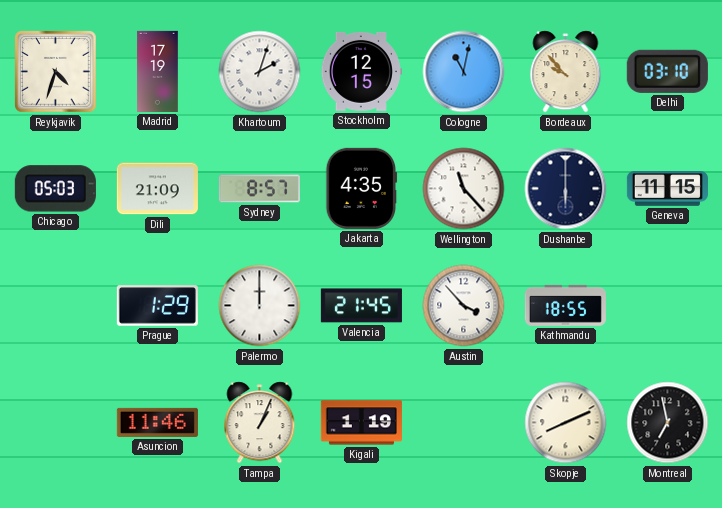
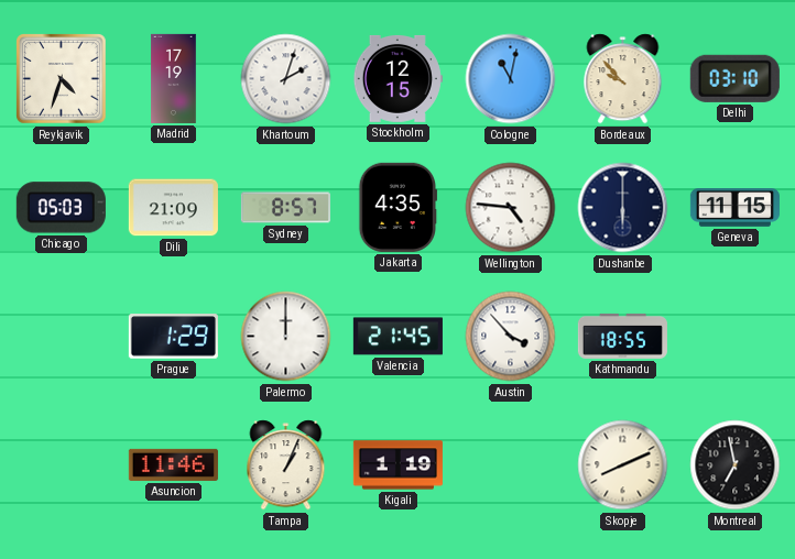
Wellington: 11:23 -> 4:46 (511, 208)
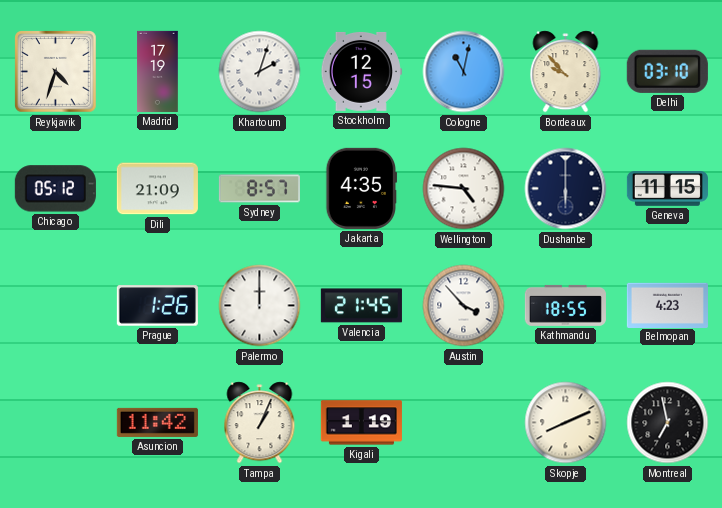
Chicago: 05:03 -> 05:12 (55, 189)
Prague: 1:29 -> 1:26 (157, 306)
Belmopan: none -> 4:23 (667, 305)
Asuncion: 11:46 -> 11:42 (157, 422)
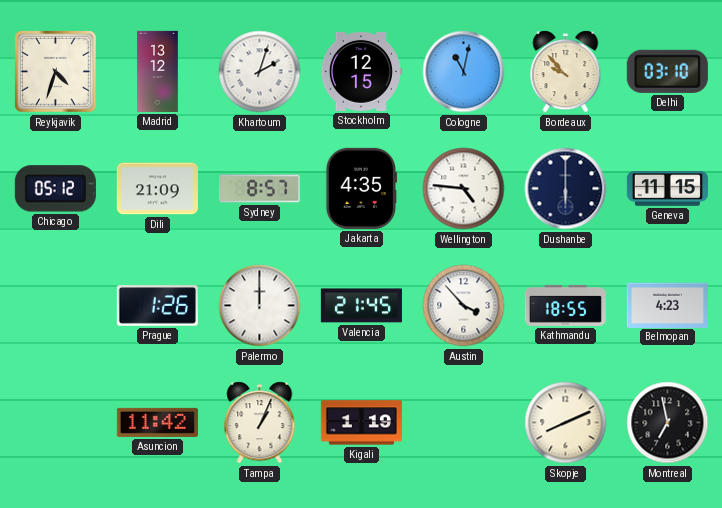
Madrid: 17:19 -> 13:12 (158, 71)
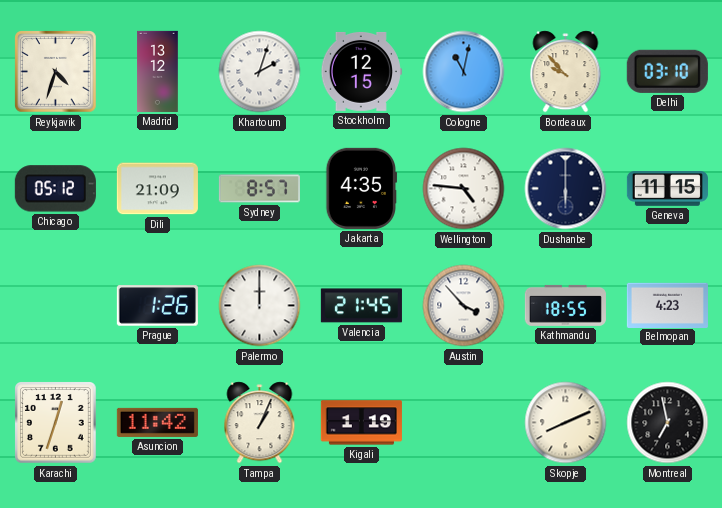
Karachi: none -> 12:33 (56, 423)
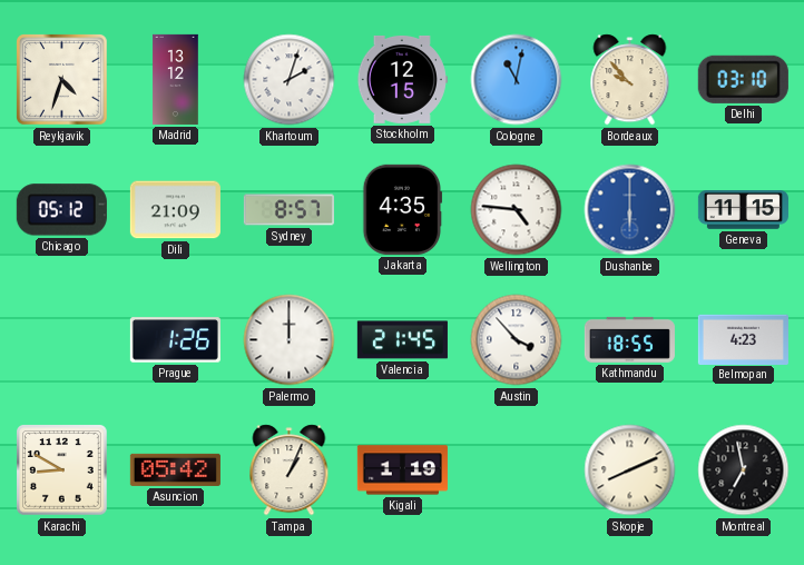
Dushanbe dial: navy -> blue (630, 210)
Karachi: 12:33 -> 8:50 (62, 470)
Asuncion: 11:42 -> 05:42 (175, 469)
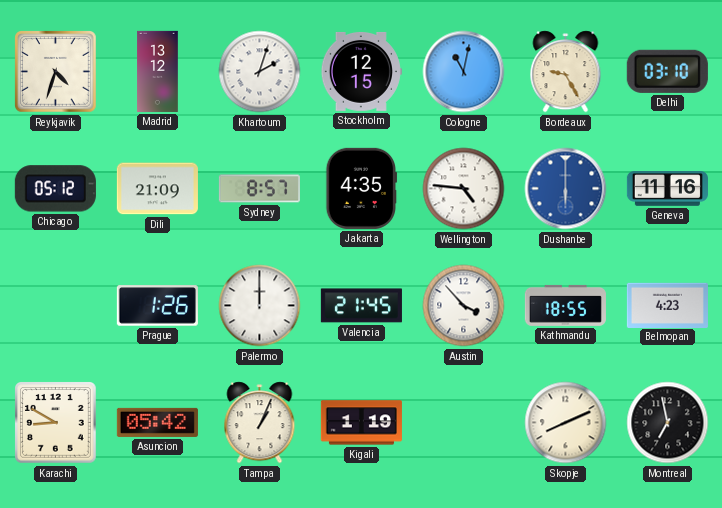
Bordeaux: 9:53 -> 9:25 (566, 72)
Geneva: 11:15 -> 11:16 (667, 189)
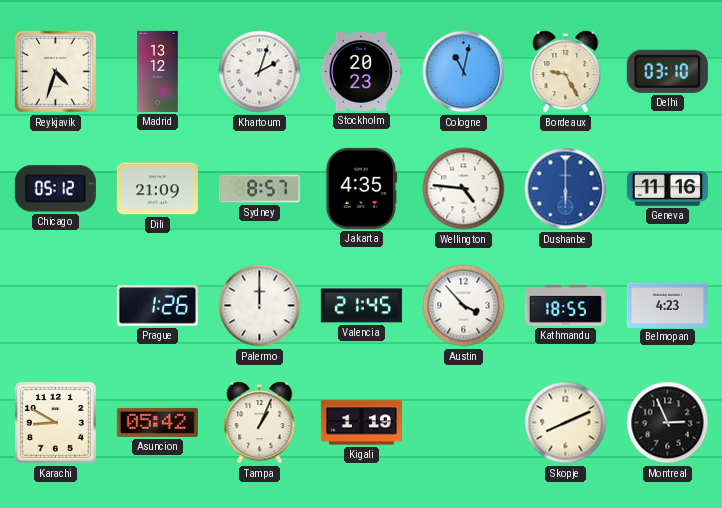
Stockholm: 12:15 -> 20:23 (361, 71)
Montreal: 6:58 -> 2:56 (668, 423)
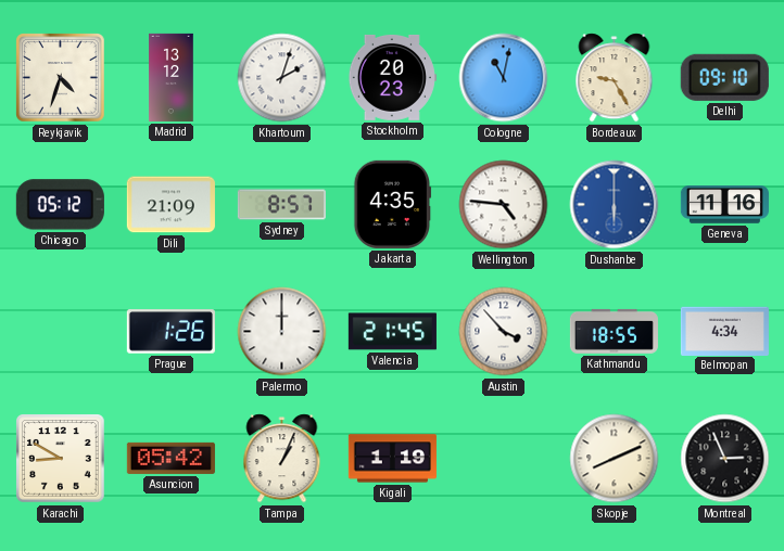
Delhi: 03:10 -> 09:10 (724, 77)
Belmopan: 4:23 -> 4:34 (724, 331)
